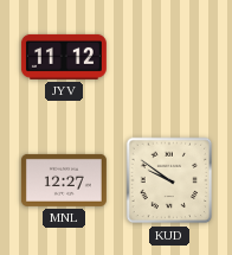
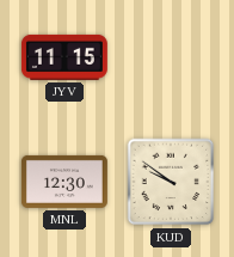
JYV: 11:12 -> 11:15 (64, 57)
MNL: 12:27 -> 12:30 (64, 182)
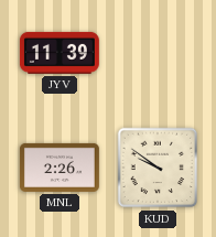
JYV: 11:15 -> 11:39 (60, 53)
MNL: 12:30 -> 2:26 (60, 168)
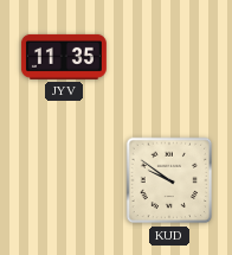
JYV: 11:39 -> 11:35 (64, 57)
MNL: 2:26 -> none (60, 168)
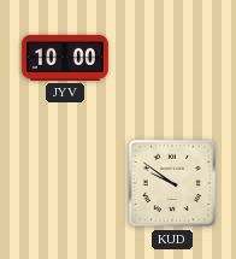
JYV: 11:35 -> 10:00 (65, 58)
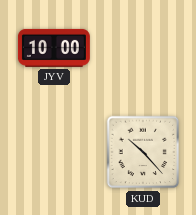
KUD: 9:51 -> 10:23 (143, 152)
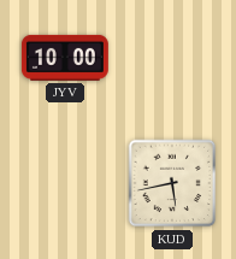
KUD: 10:23 -> 5:43 (172, 183)
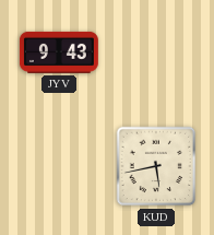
JYV: 10:00 -> 9:43 (59, 52)
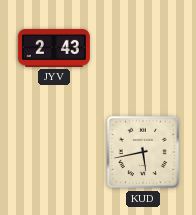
JYV: 9:43 -> 2:43 (54, 48)
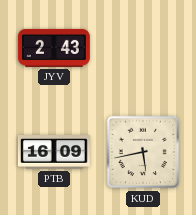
PTB: none -> 16:09 (54, 152)
